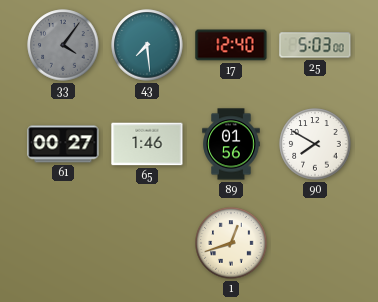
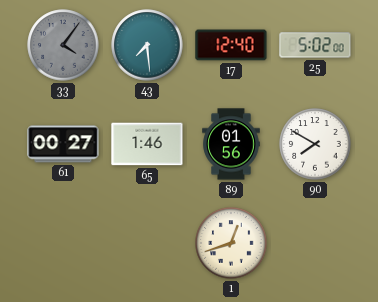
25: 5:03 -> 5:02 (315, 45)
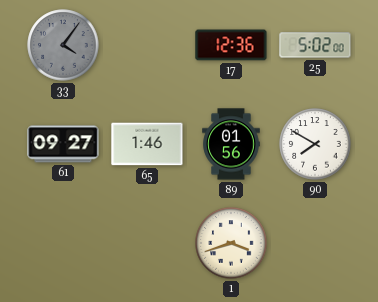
43: 7:29 -> none (147, 45)
17: 12:40 -> 12:36 (231, 45)
61: 00:27 -> 09:27 (63, 144)
1: 12:42 -> 3:42 (231, 243)
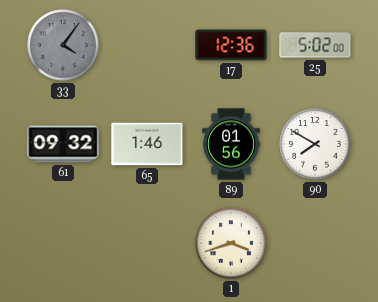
61: 09:27 -> 09:32 (63, 144)
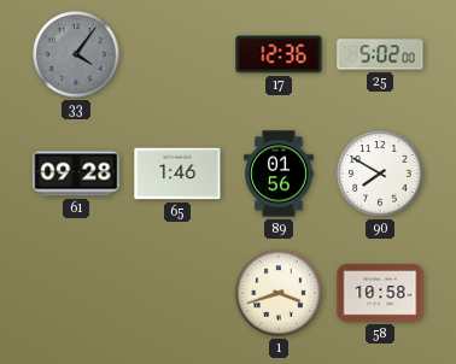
61: 09:32 -> 09:28 (76, 174)
58: none -> 10:58 (380, 293)
